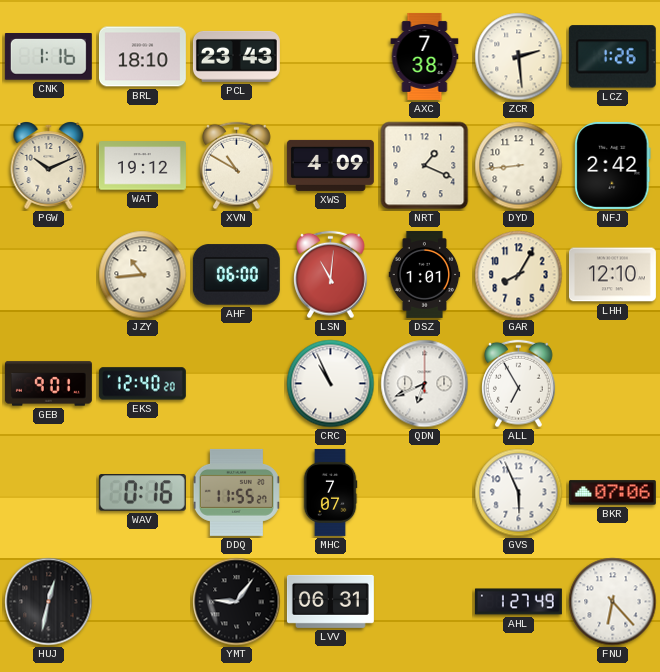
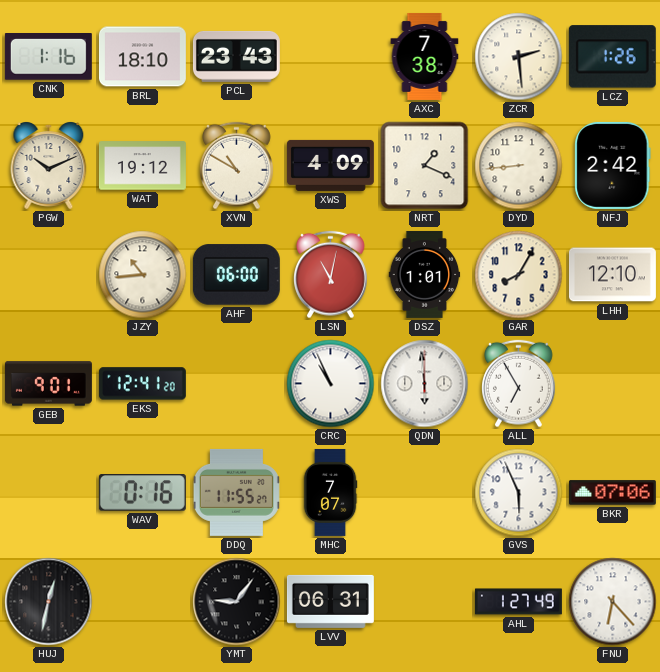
LSN: 11:01 -> 11:02 (331, 275)
EKS: 12:40 -> 12:41 (142, 384)
QDN: 6:41 -> 5:59 (425, 384)
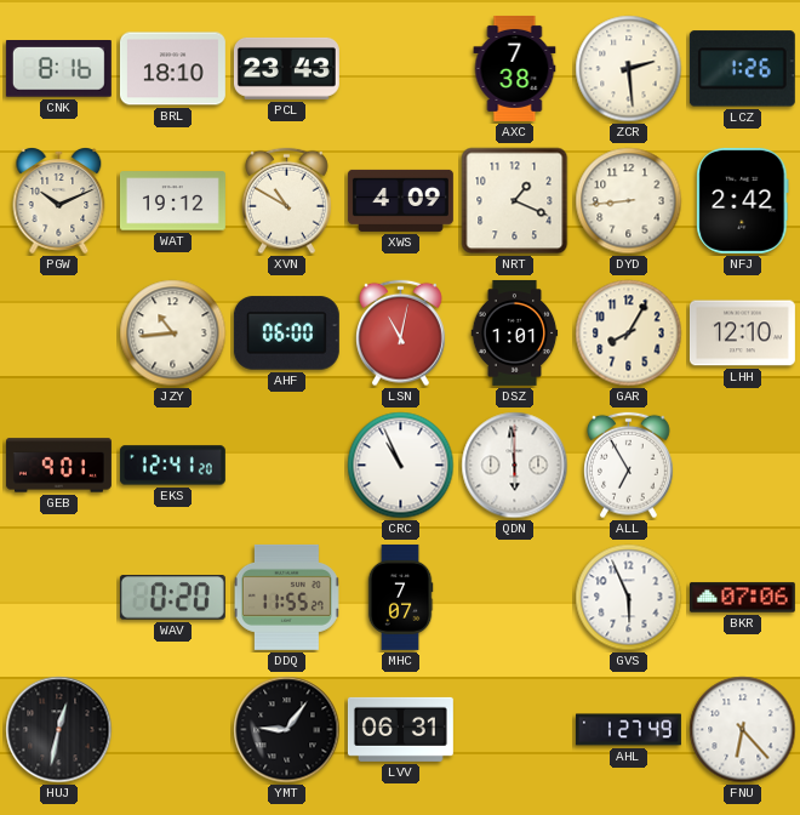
CNK: 1:16 -> 8:16 (58, 69)
WAV: 0:16 -> 0:20 (172, 598)
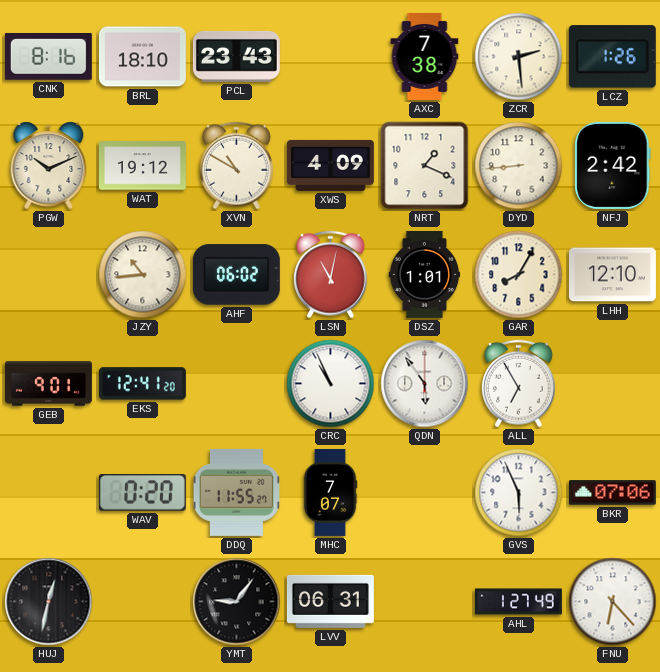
AHF: 06:00 -> 06:02 (236, 275)
QDN: 5:59 -> 5:54 (425, 384)
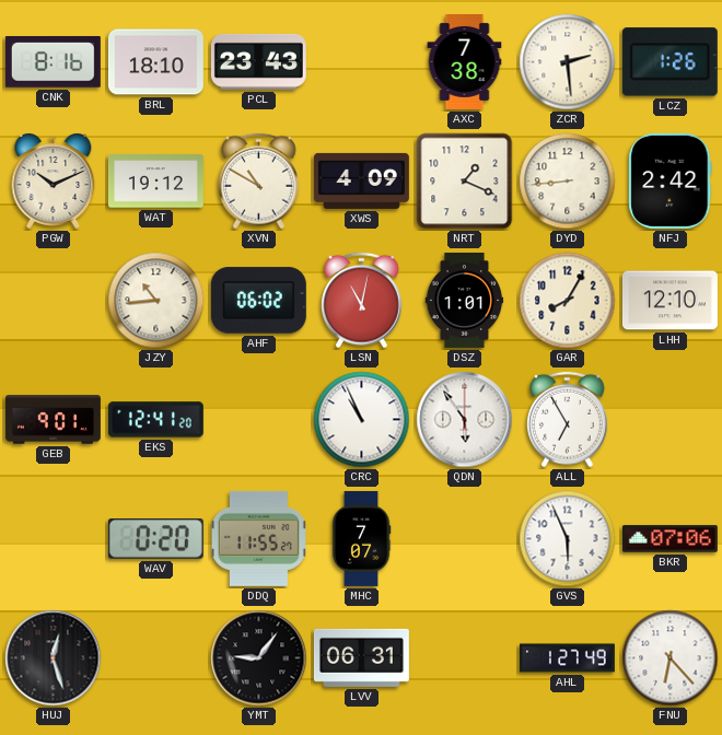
HUJ: 12:32 -> 12:27 (54, 658)
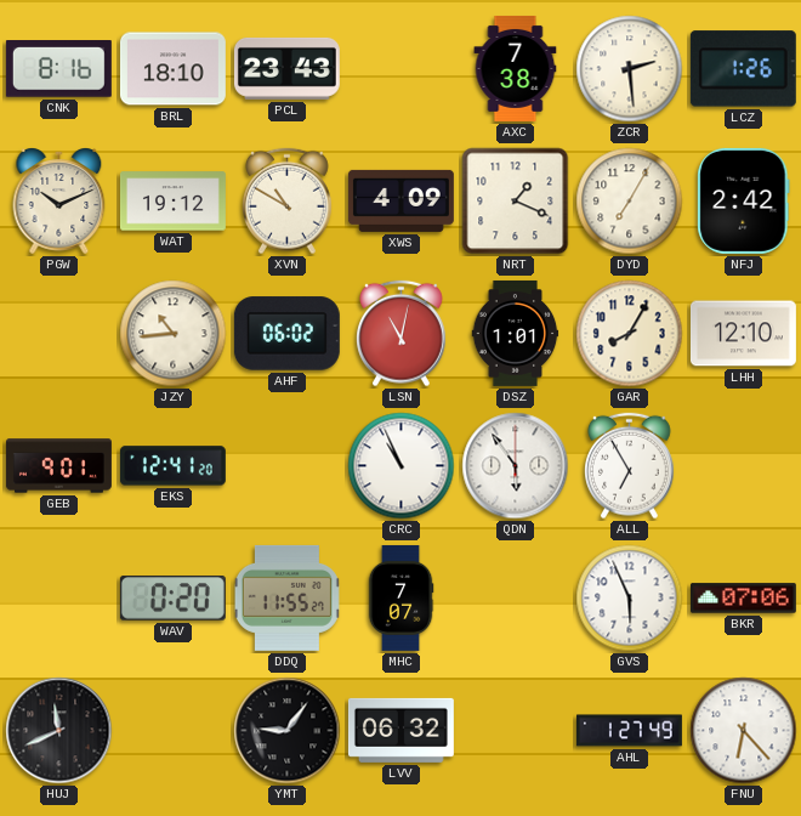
DYD: 8:44 -> 7:05 (630, 202)
HUJ: 12:27 -> 11:41 (59, 731)
LVV: 06:31 -> 06:32 (400, 730)
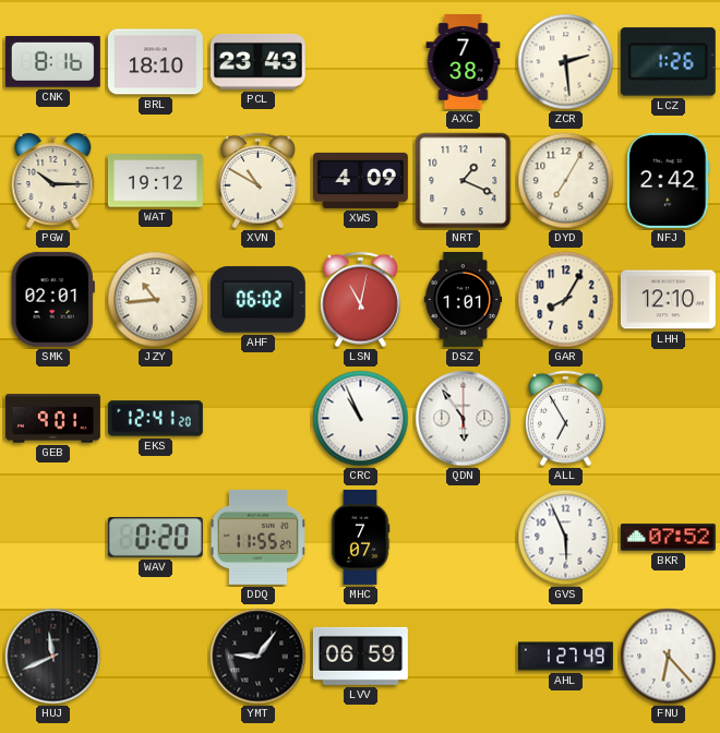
PGW: 10:11 -> 10:15 (53, 180)
SMK: none -> 02:01 (52, 299)
BKR: 07:06 -> 07:52 (668, 538)
LVV: 06:32 -> 06:59 (360, 656)
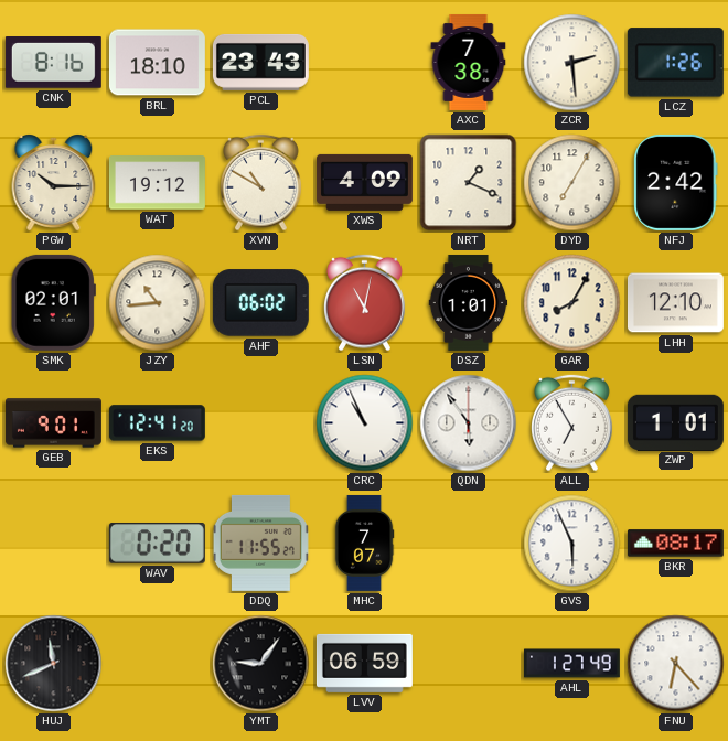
ZWP: none -> 1:01 (675, 422)
BKR: 07:52 -> 08:17 (675, 544)
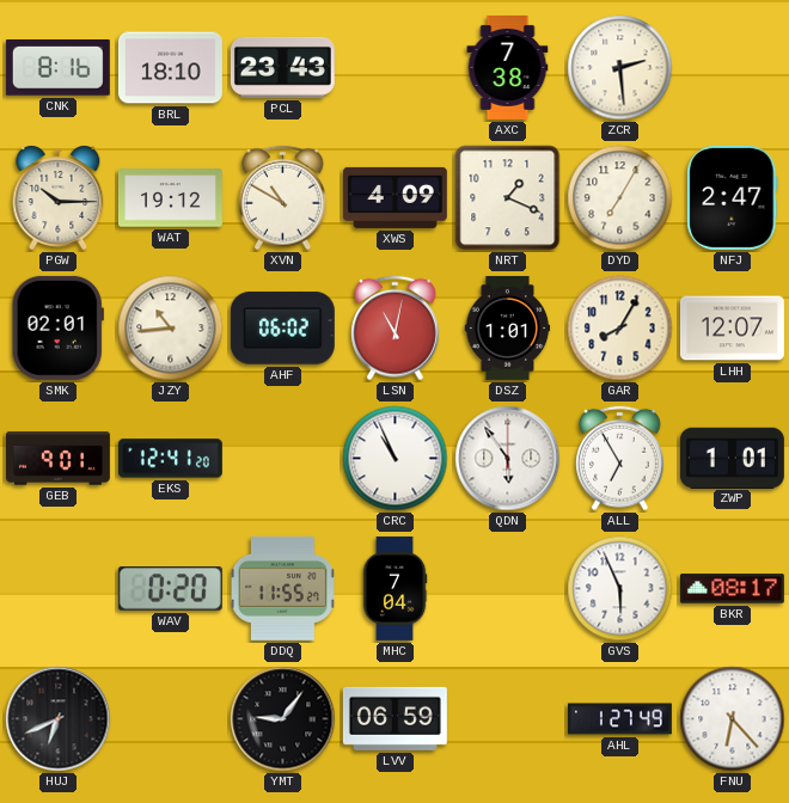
LCZ: 1:26 -> none (675, 63)
NFJ: 2:42 -> 2:47 (733, 197)
LHH: 12:10 -> 12:07 (732, 329)
MHC: 7:07 -> 7:04 (395, 588)
HUJ: 11:41 -> 6:41 (59, 719)
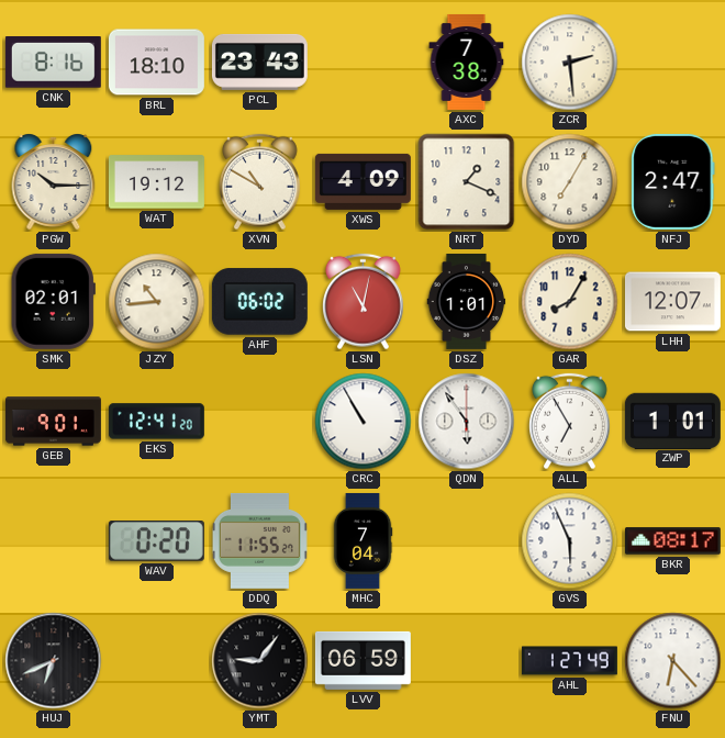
CRC: 10:56 -> 10:55 (364, 422)
